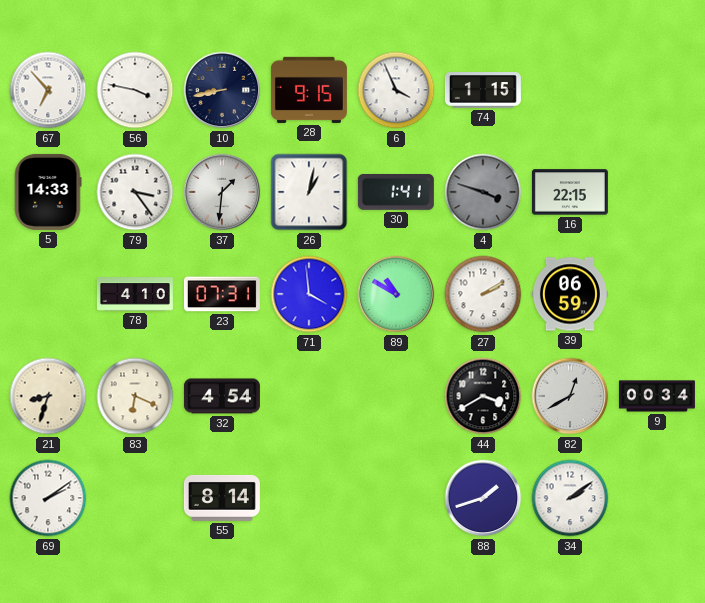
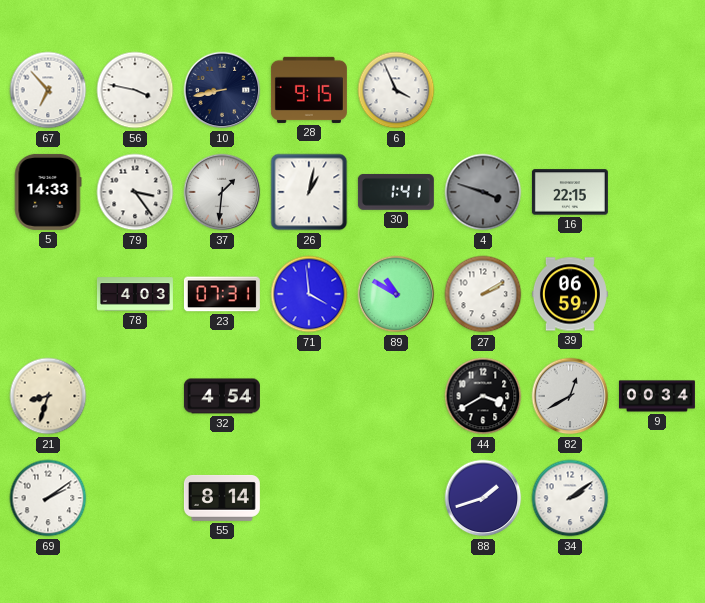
74: 1:15 -> none (483, 91)
78: 4:10 -> 4:03 (135, 294)
83: 6:19 -> none (135, 396)
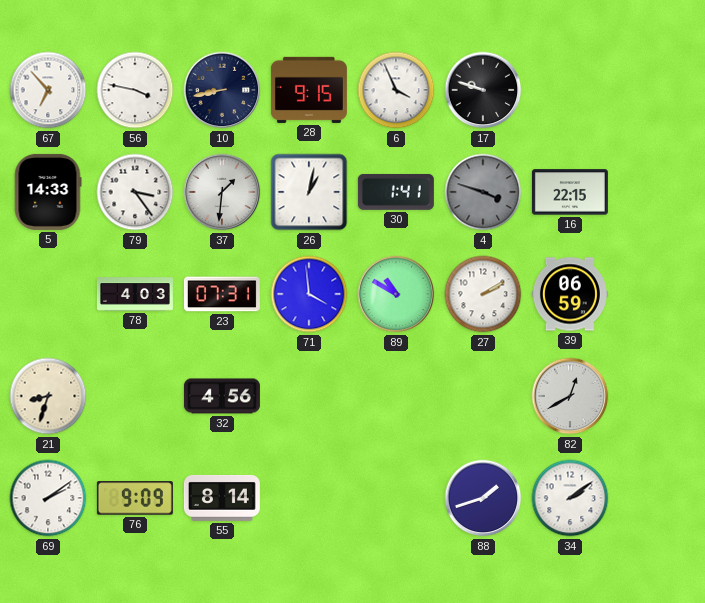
17: none -> 9:48 (483, 90)
32: 4:54 -> 4:56 (222, 396)
44: 3:40 -> none (483, 396)
9: 00:34 -> none (657, 396)
76: none -> 9:09 (135, 498)
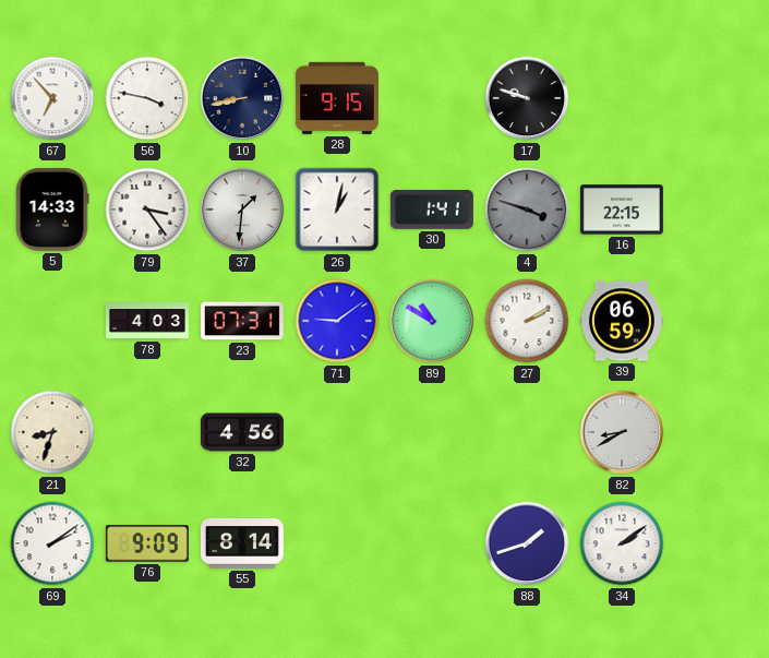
6: 3:56 -> none (396, 90)
71: 3:59 -> 9:09 (337, 321)
82: 12:40 -> 8:40 (622, 432)
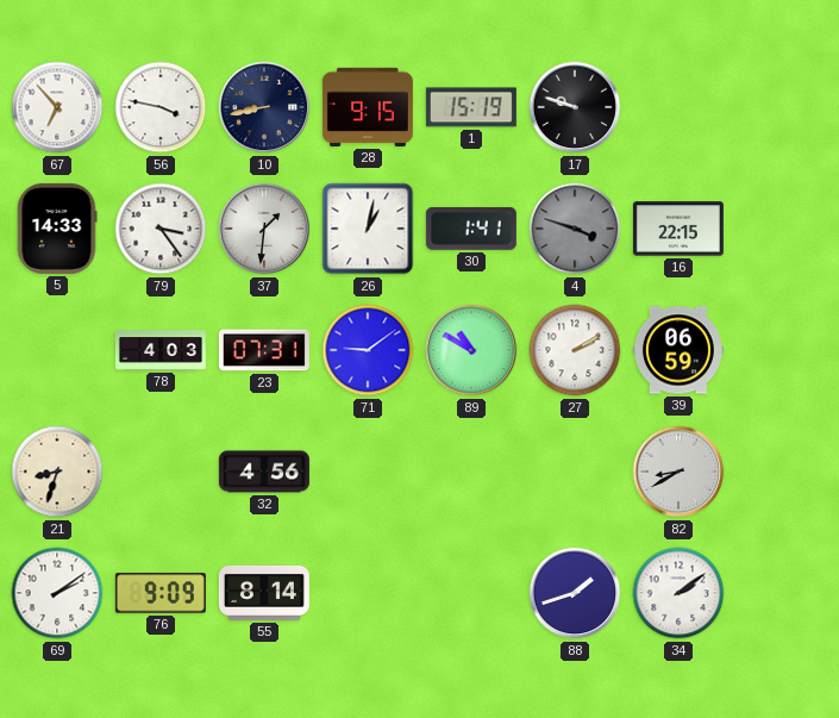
1: none -> 15:19 (471, 107)
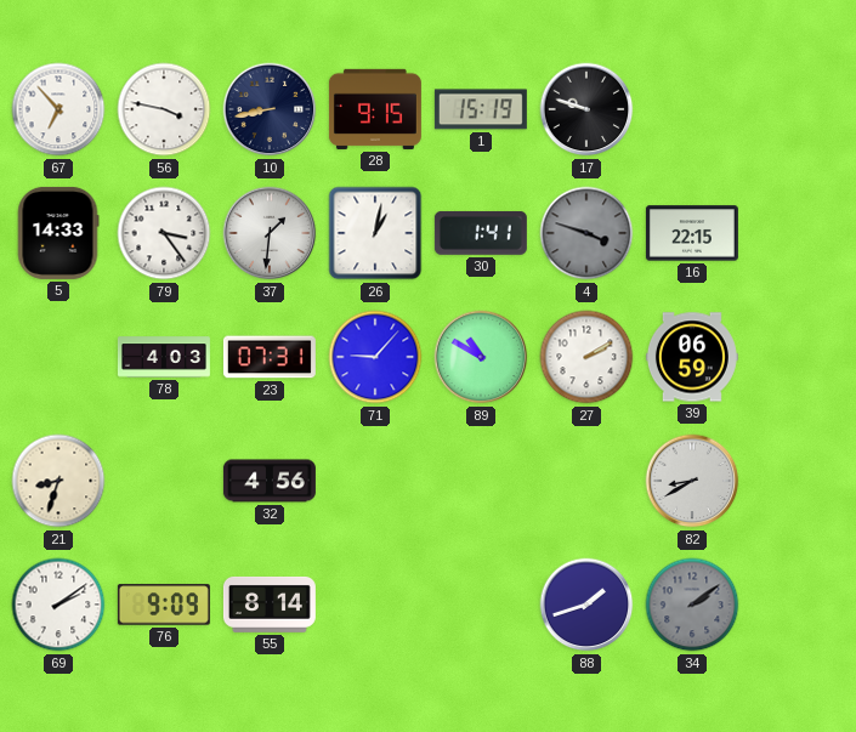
71: 9:09 -> 9:07 (375, 357)
34 dial: white -> grey (692, 605)
